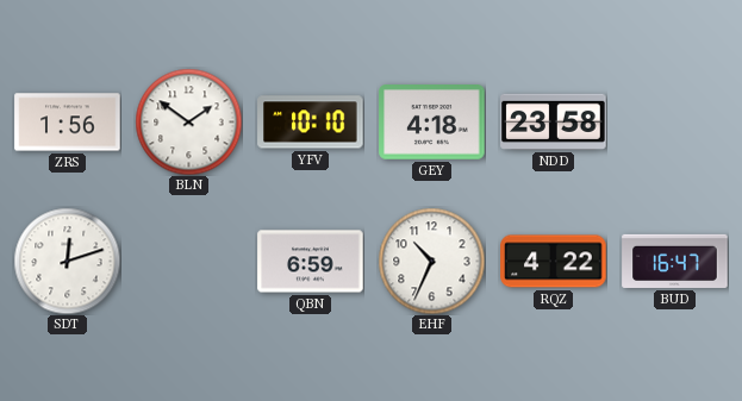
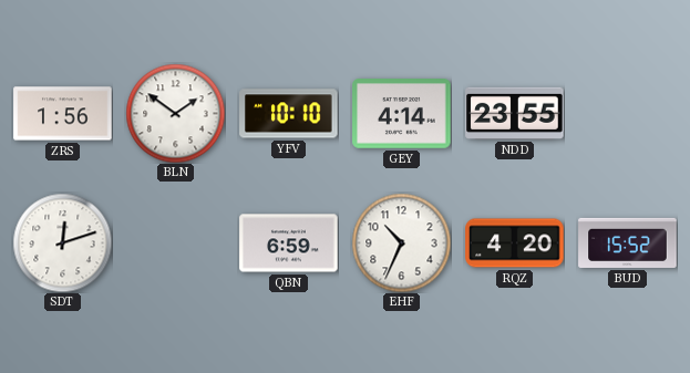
GEY: 4:18 -> 4:14 (402, 114)
NDD: 23:58 -> 23:55 (515, 113)
RQZ: 4:22 -> 4:20 (515, 244)
BUD: 16:47 -> 15:52 (628, 242)
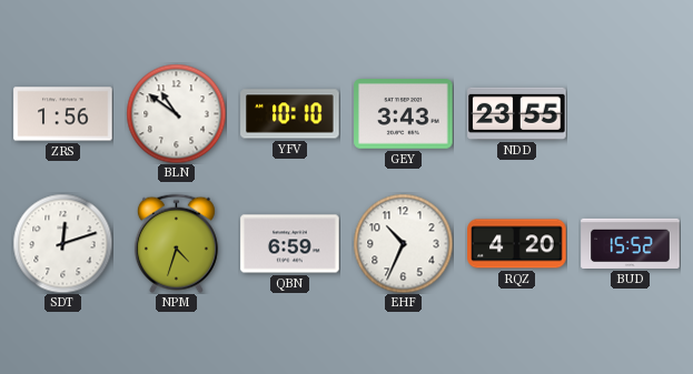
BLN: 1:51 -> 10:51 (176, 113)
GEY: 4:14 -> 3:43 (404, 114)
NPM: none -> 4:33 (176, 243)
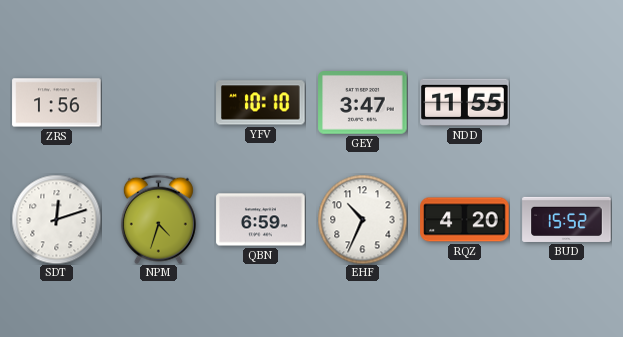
BLN: 10:51 -> none (176, 113)
GEY: 3:43 -> 3:47 (363, 103)
NDD: 23:55 -> 11:55 (465, 102)
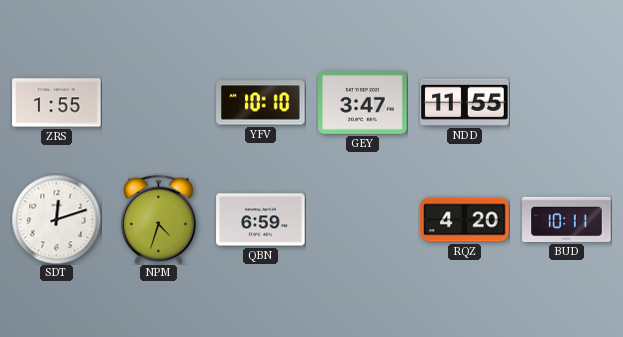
ZRS: 1:56 -> 1:55 (57, 103)
EHF: 10:34 -> none (362, 219)
BUD: 15:52 -> 10:11 (567, 219)
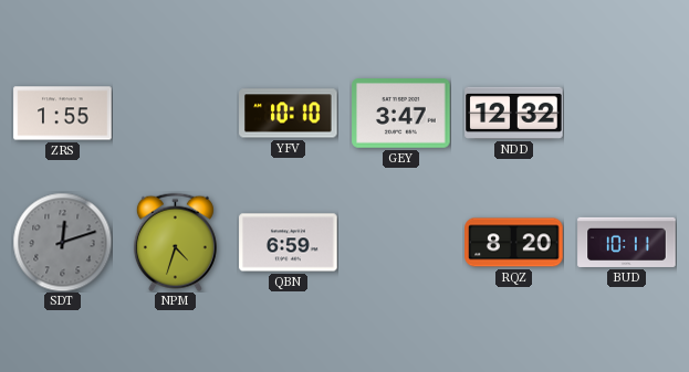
NDD: 11:55 -> 12:32 (514, 113)
SDT dial: white -> grey (62, 242)
RQZ: 4:20 -> 8:20 (514, 243)
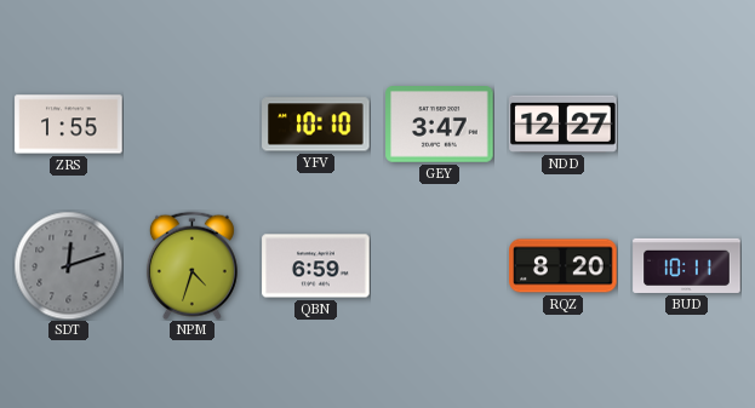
NDD: 12:32 -> 12:27 (564, 123)
